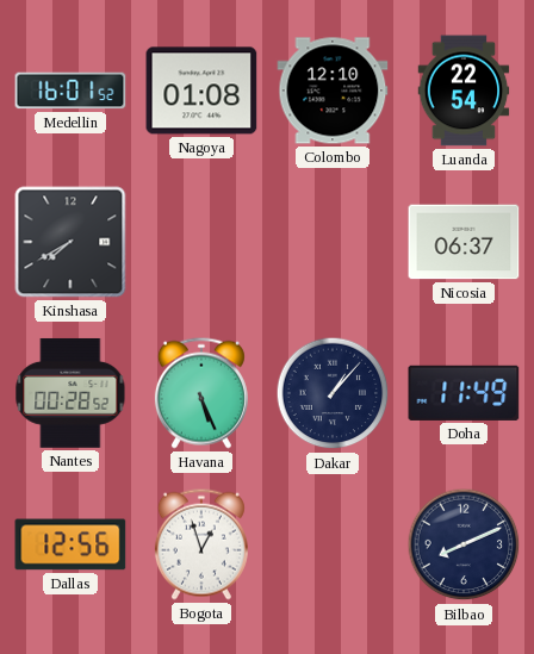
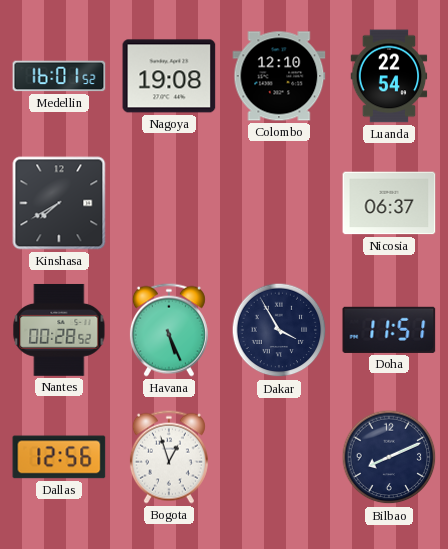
Nagoya: 01:08 -> 19:08 (169, 76)
Dakar: 1:07 -> 3:55 (279, 330)
Doha: 11:49 -> 11:51 (389, 330)
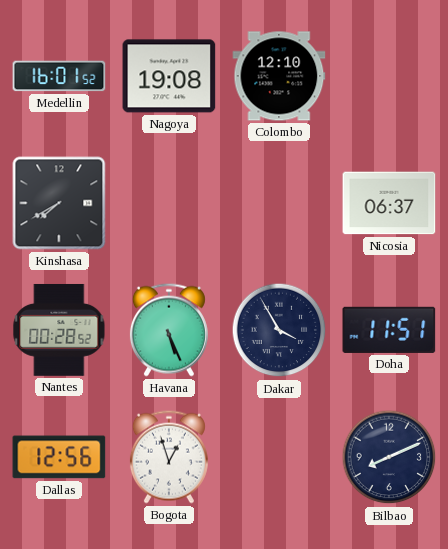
Luanda: 22:54 -> none (389, 76)
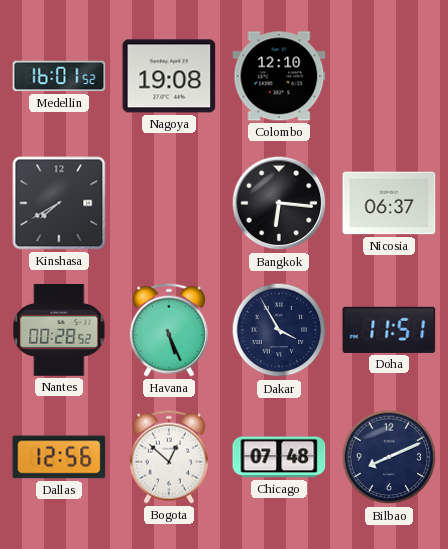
Bangkok: none -> 6:16 (279, 203)
Bogota: 12:57 -> 12:52 (169, 457)
Chicago: none -> 07:48 (279, 457)
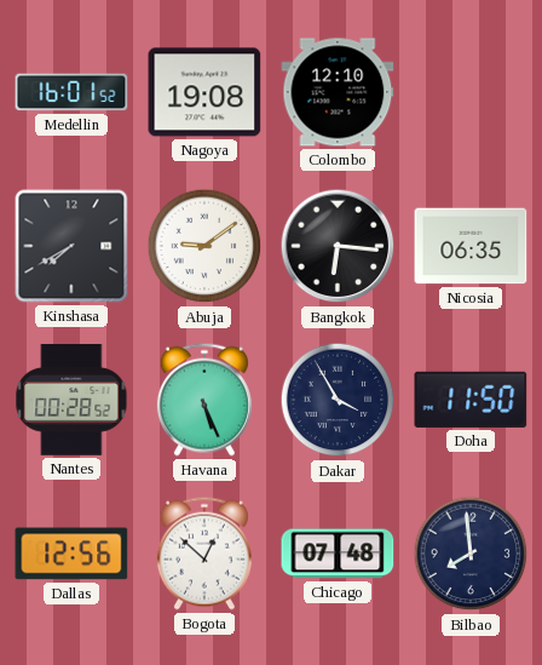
Abuja: none -> 9:09 (204, 246)
Nicosia: 06:37 -> 06:35 (471, 246)
Doha: 11:51 -> 11:50 (471, 400)
Bilbao: 8:11 -> 7:59 (471, 554)
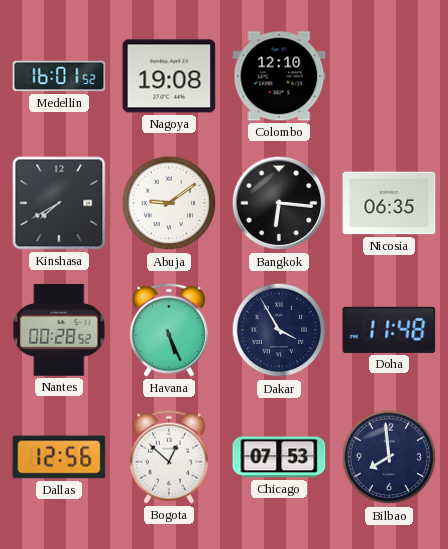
Doha: 11:50 -> 11:48 (389, 330)
Chicago: 07:48 -> 07:53 (279, 457)
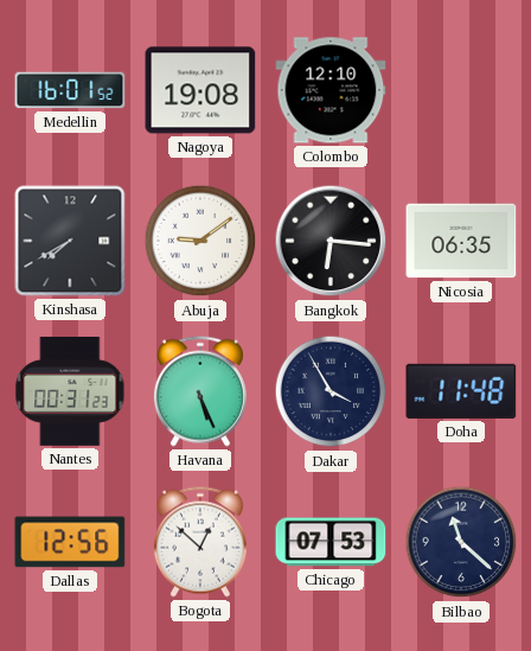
Nantes: 00:28 -> 00:31 (70, 391)
Bilbao: 7:59 -> 11:22 (461, 542)
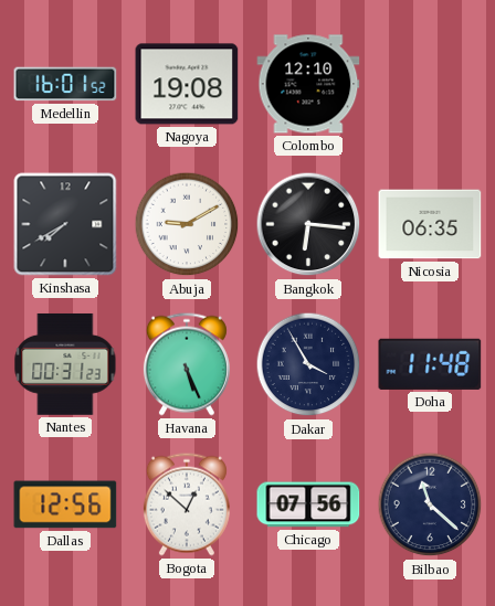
Abuja: 9:09 -> 9:10 (187, 224)
Chicago: 07:53 -> 07:56 (308, 504)
